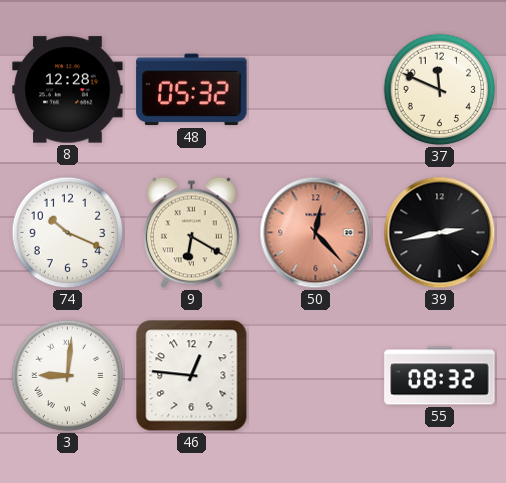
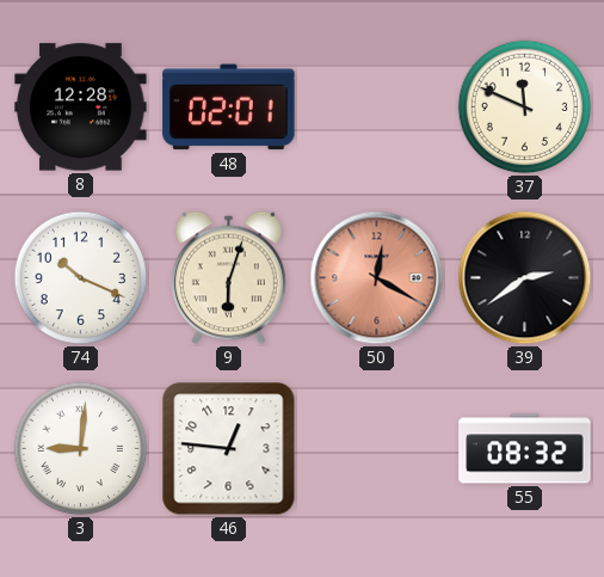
48: 05:32 -> 02:01 (229, 108)
9: 6:20 -> 6:03 (228, 278)
50: 12:23 -> 12:20 (377, 278)
39: 2:43 -> 2:39 (525, 278)
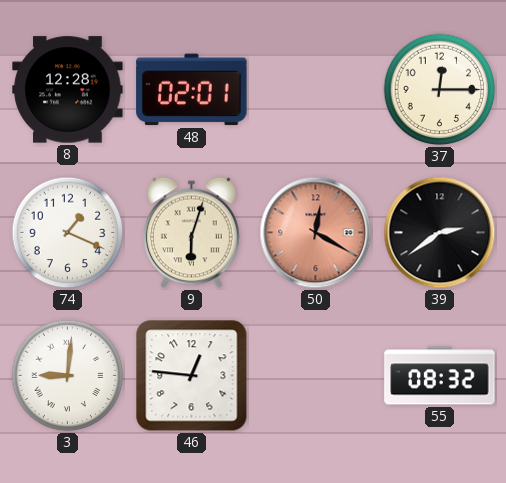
37: 11:49 -> 12:15 (440, 90)
74: 10:19 -> 1:19 (68, 233)
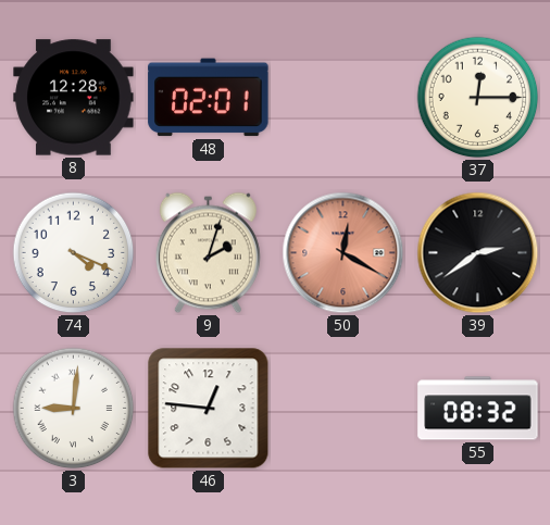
74: 1:19 -> 4:19 (74, 253)
9: 6:03 -> 2:03 (208, 253)
